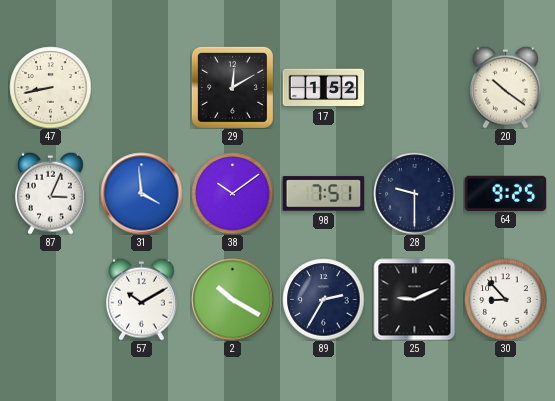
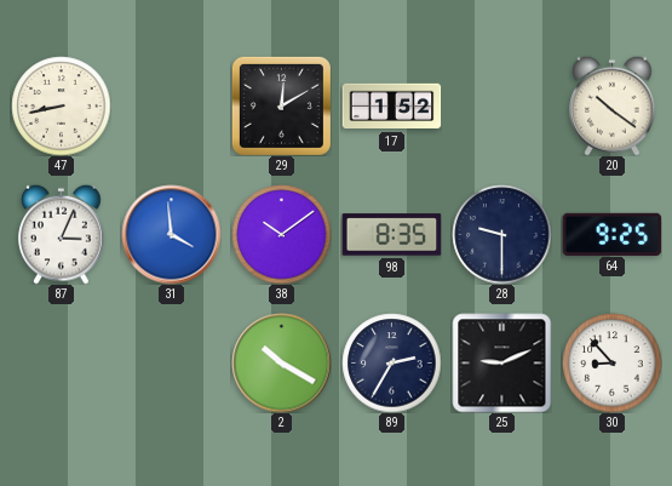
98: 7:51 -> 8:35 (391, 235)
57: 10:10 -> none (142, 299)
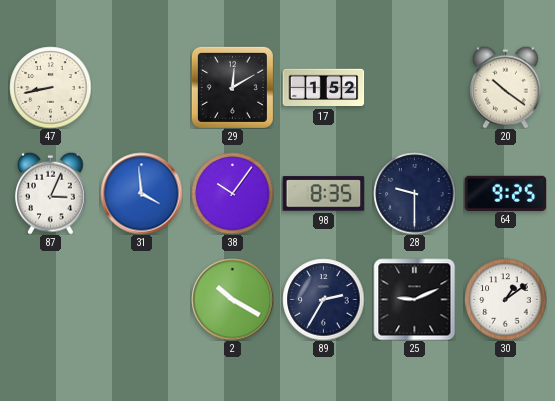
38: 10:09 -> 10:06 (232, 193)
30: 8:53 -> 1:09 (505, 299)
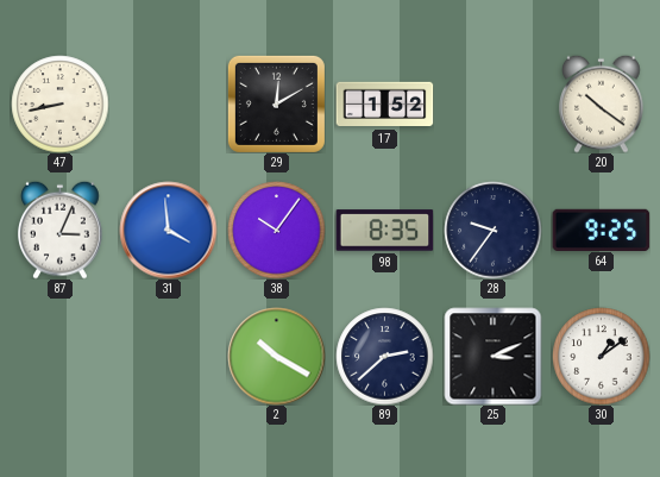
28: 9:30 -> 9:36 (492, 230)
89: 2:35 -> 2:38 (384, 356)
25: 9:11 -> 3:11 (492, 356)
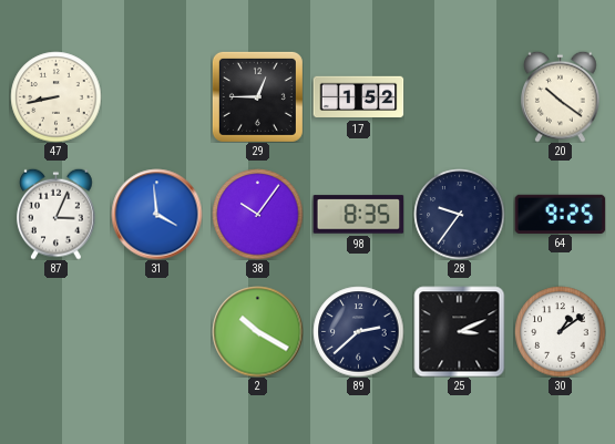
29: 12:10 -> 12:45 (257, 96)
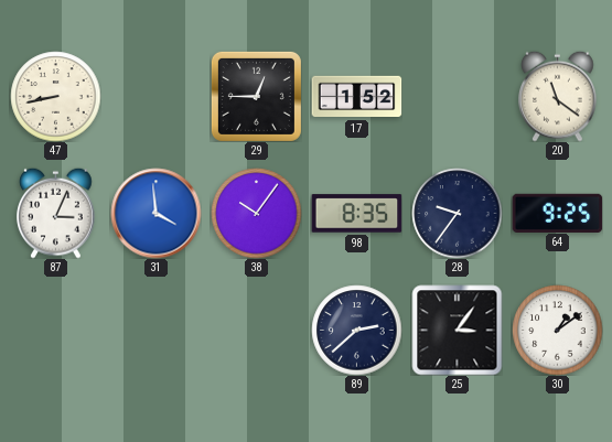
20: 10:21 -> 11:21 (558, 96)
2: 10:20 -> none (257, 331)
25: 3:11 -> 3:06 (457, 330)
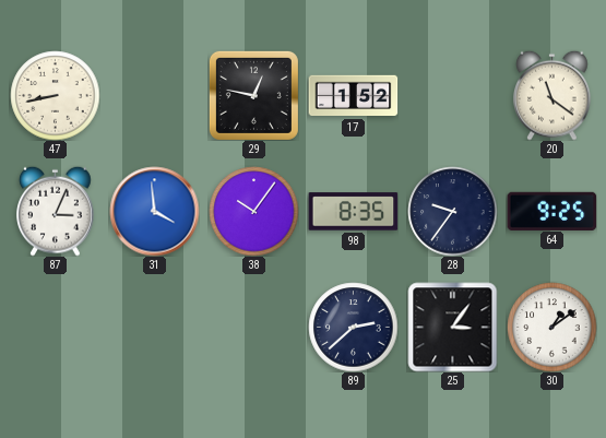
29: 12:45 -> 12:47 (253, 95)
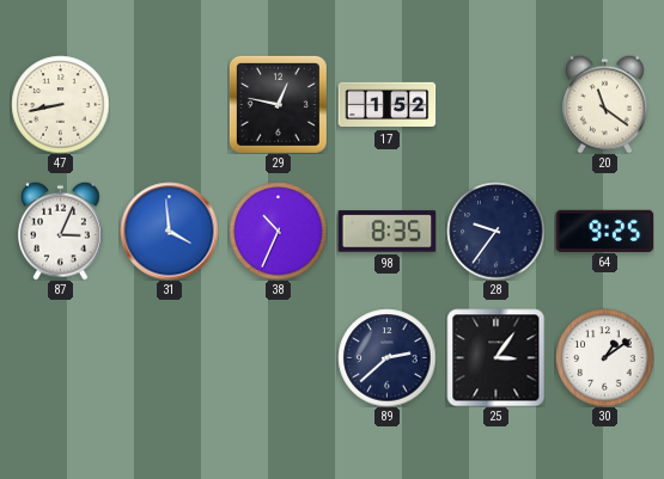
38: 10:06 -> 10:34 (278, 231)
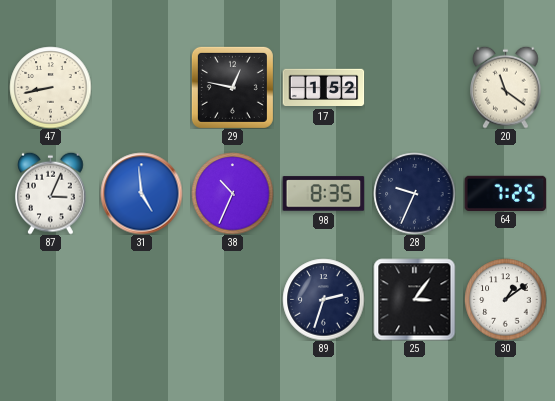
31: 3:59 -> 4:59 (141, 193)
28: 9:36 -> 9:34 (414, 193)
64: 9:25 -> 7:25 (505, 193)
89: 2:38 -> 2:33 (323, 299)
